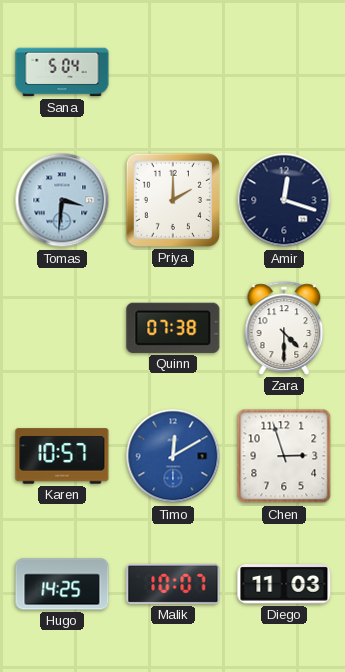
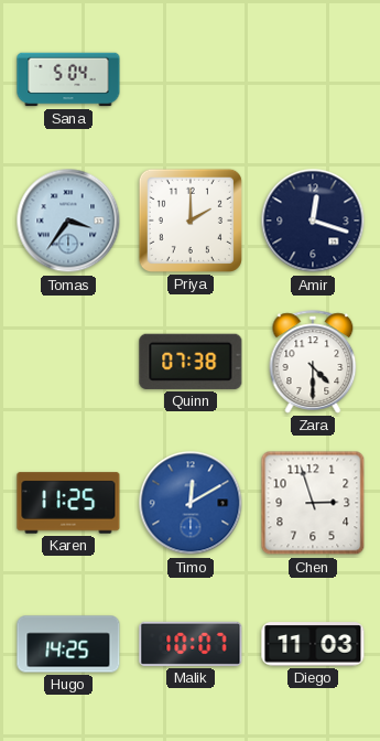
Tomas: 3:31 -> 3:36 (68, 221)
Karen: 10:57 -> 11:25 (68, 503)
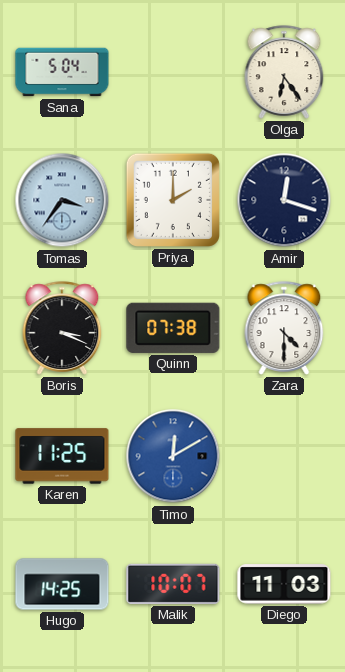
Olga: none -> 6:24 (284, 72)
Boris: none -> 3:19 (62, 328)
Chen: 2:57 -> none (313, 503)
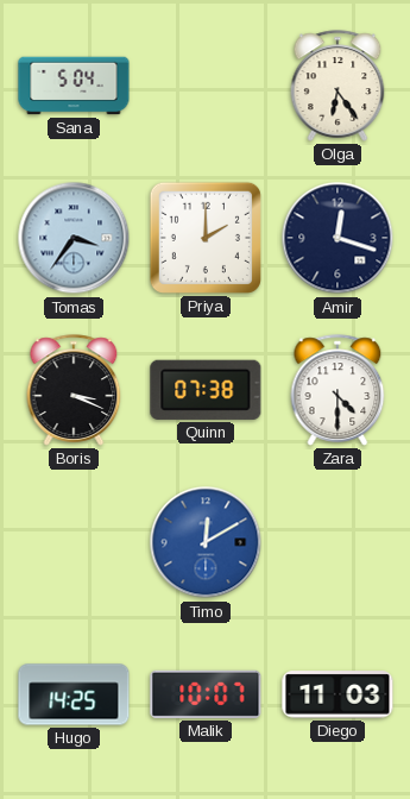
Karen: 11:25 -> none (62, 456)
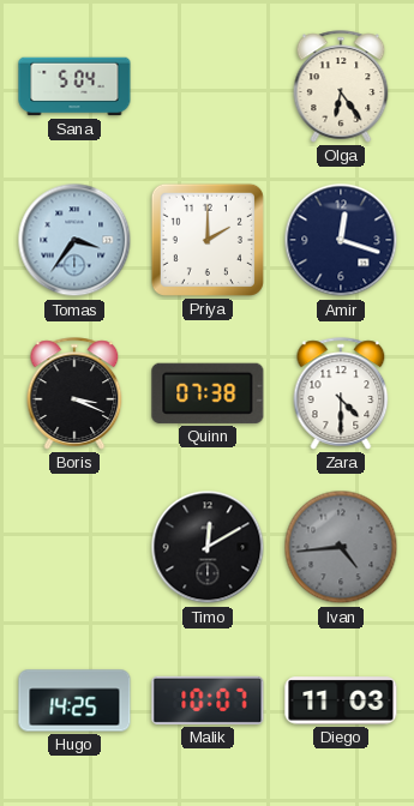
Timo dial: blue -> black (208, 547)
Ivan: none -> 4:44 (341, 547)
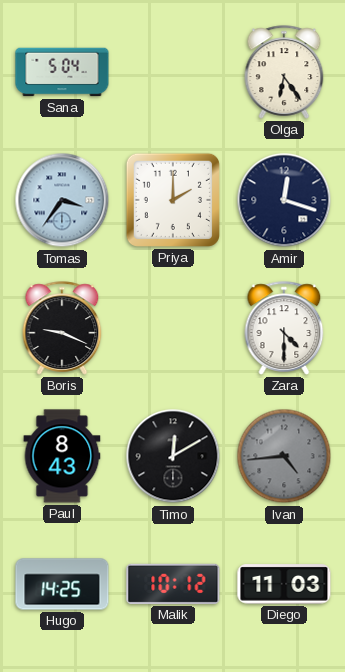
Boris: 3:19 -> 9:19 (62, 328)
Quinn: 07:38 -> none (208, 393)
Paul: none -> 8:43 (62, 456)
Malik: 10:07 -> 10:12 (173, 584)
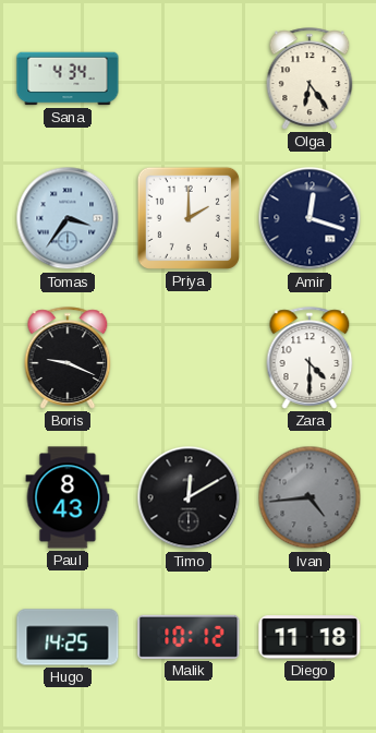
Sana: 5:04 -> 4:34 (68, 79)
Diego: 11:03 -> 11:18 (310, 637)
